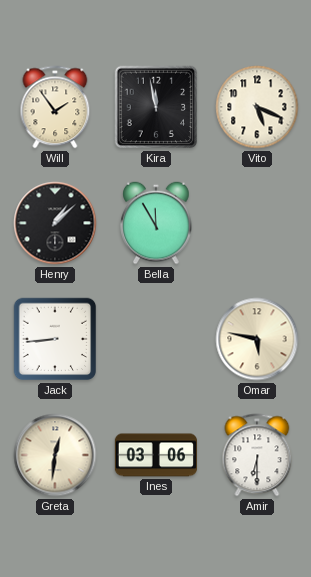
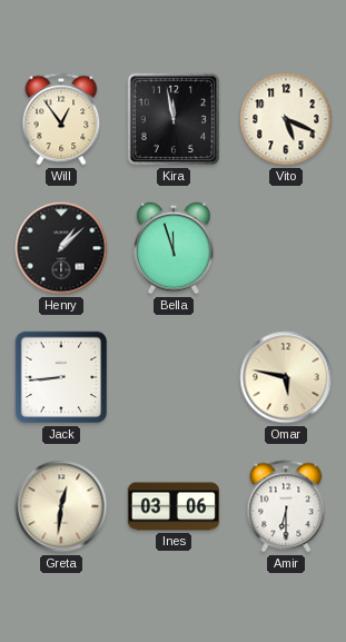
Will: 1:54 -> 12:54 (61, 119)
Bella: 11:55 -> 11:57 (174, 248)
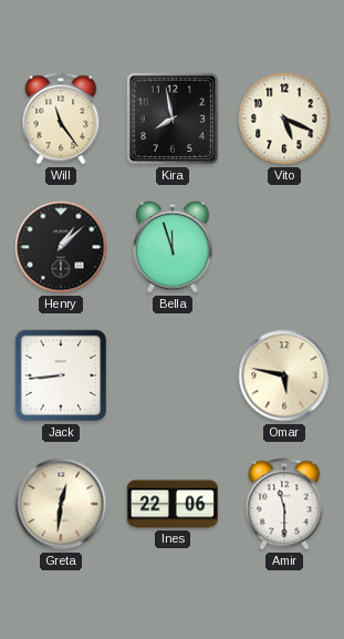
Will: 12:54 -> 11:24 (61, 118)
Kira: 11:58 -> 7:58 (173, 118)
Ines: 03:06 -> 22:06 (171, 504)
Amir: 6:30 -> 11:30 (284, 504)
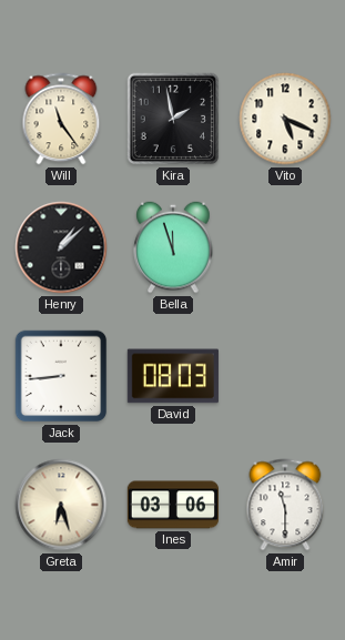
Kira: 7:58 -> 1:58 (173, 119)
David: none -> 08:03 (173, 376)
Omar: 5:47 -> none (284, 375)
Greta: 12:31 -> 6:27 (61, 505)
Ines: 22:06 -> 03:06 (172, 505)
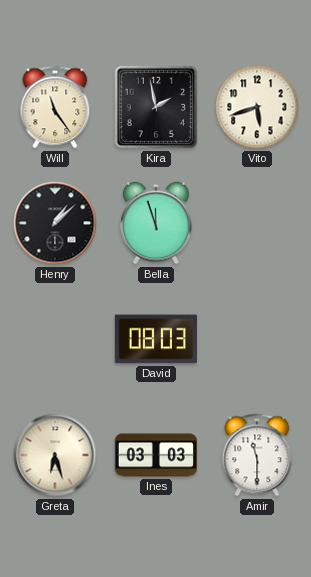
Vito: 5:19 -> 5:42 (257, 107)
Jack: 8:44 -> none (61, 376)
Ines: 03:06 -> 03:03 (155, 455)
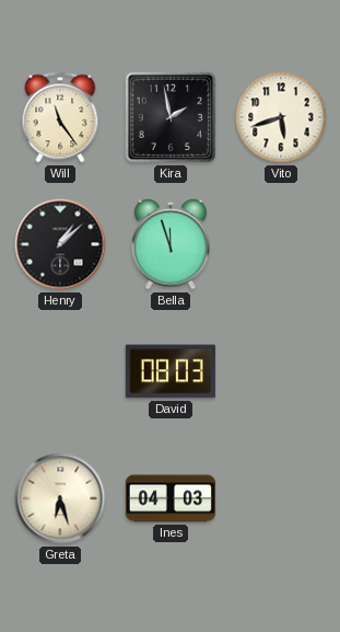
Ines: 03:03 -> 04:03 (169, 498)
Amir: 11:30 -> none (257, 455)
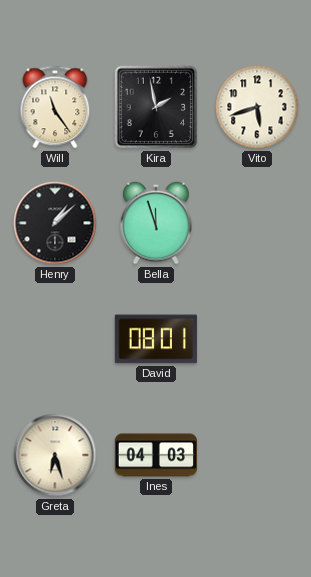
David: 08:03 -> 08:01 (156, 339)
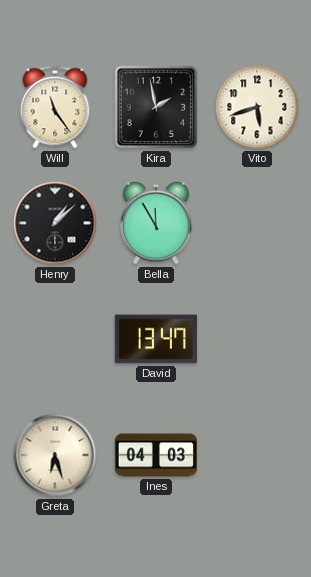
Bella: 11:57 -> 11:55 (156, 223)
David: 08:01 -> 13:47 (156, 339)
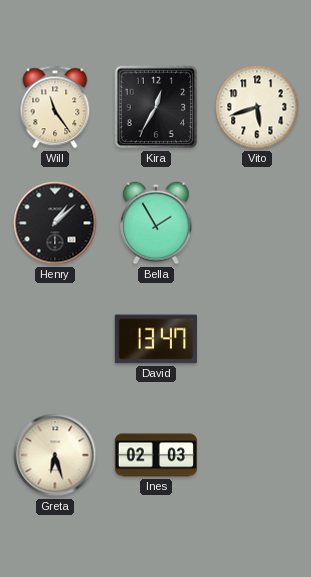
Kira: 1:58 -> 12:35 (156, 107)
Bella: 11:55 -> 1:55 (156, 223)
Ines: 04:03 -> 02:03 (155, 455)
